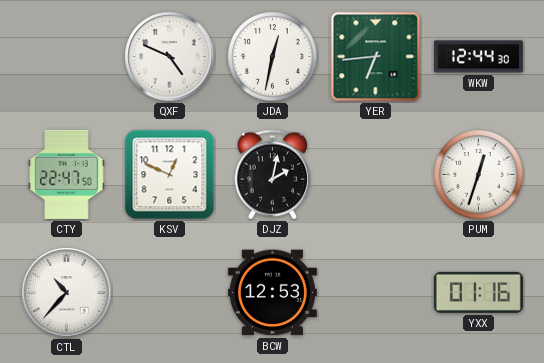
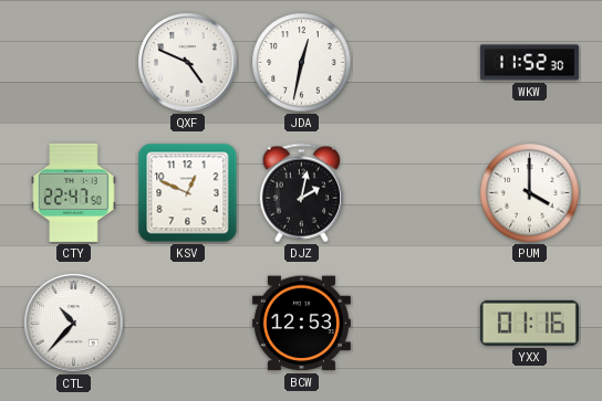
YER: 6:44 -> none (376, 57)
WKW: 12:44 -> 11:52 (529, 63)
PUM: 12:33 -> 4:00 (530, 193)
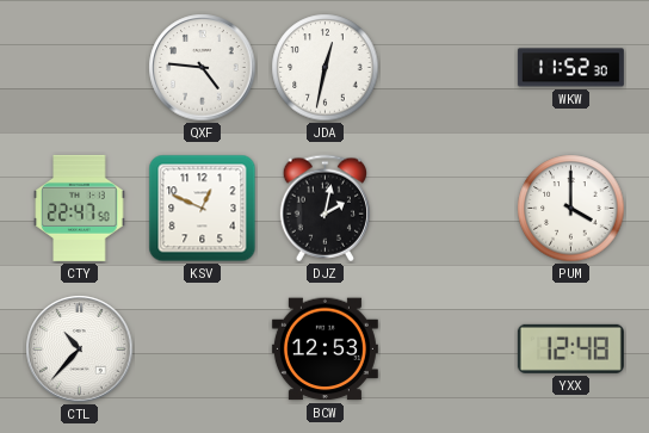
QXF: 4:49 -> 4:46 (203, 68)
YXX: 01:16 -> 12:48 (570, 348)
